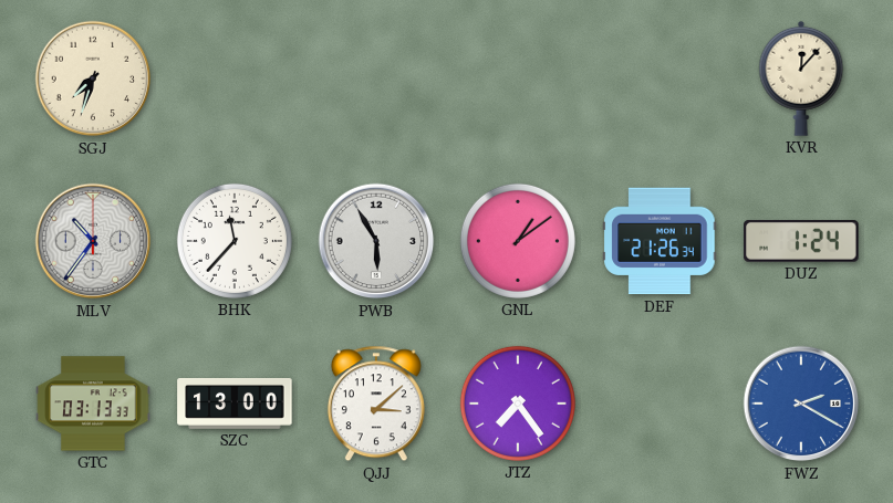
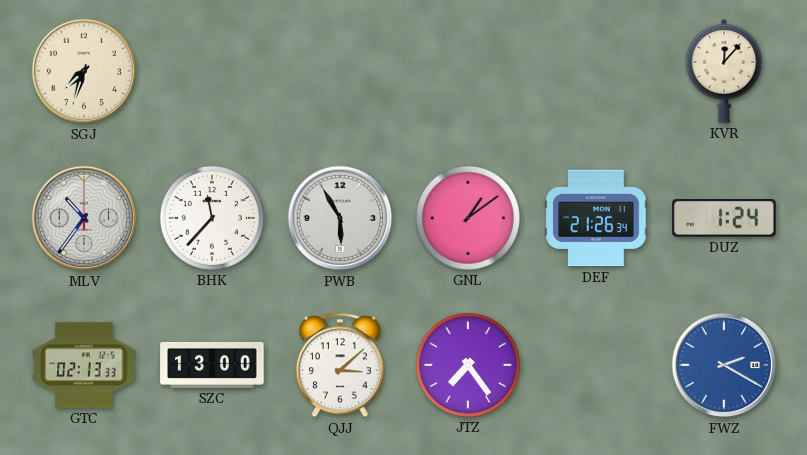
GTC: 03:13 -> 02:13 (84, 365)
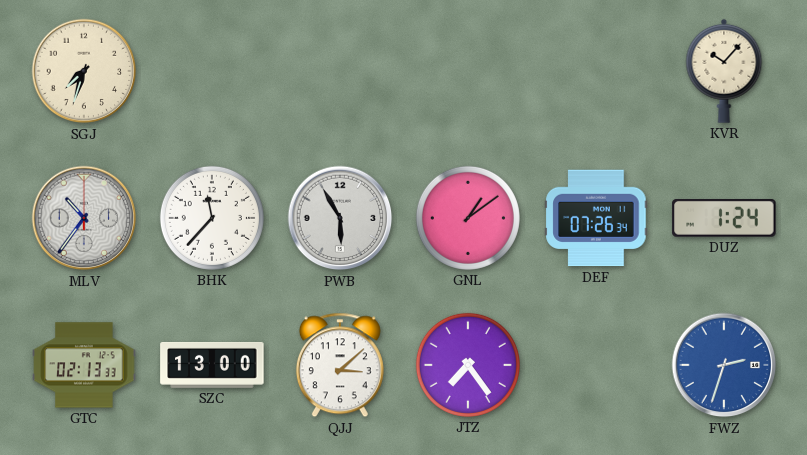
KVR: 12:07 -> 10:07 (724, 71)
DEF: 21:26 -> 07:26 (596, 218)
FWZ: 2:20 -> 2:33 (724, 365)
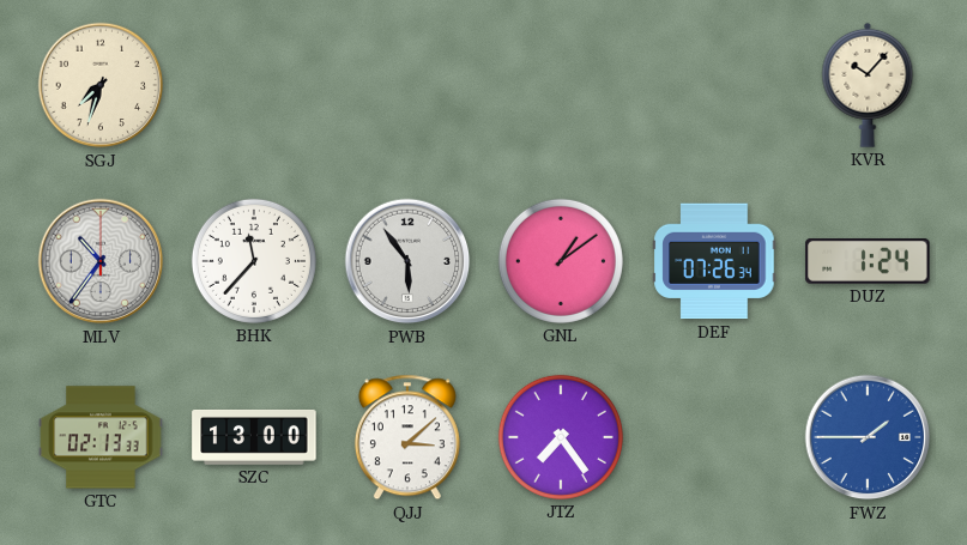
PWB: 5:55 -> 5:54 (407, 261)
FWZ: 2:33 -> 1:45 (868, 437)
